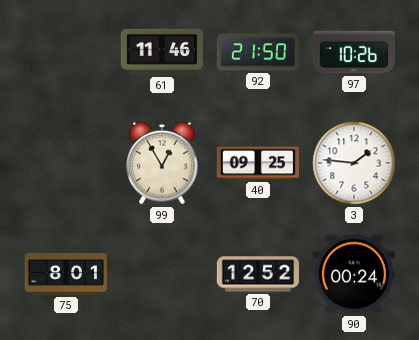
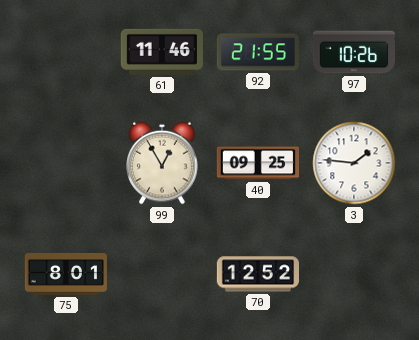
92: 21:50 -> 21:55 (258, 52)
90: 00:24 -> none (354, 274)
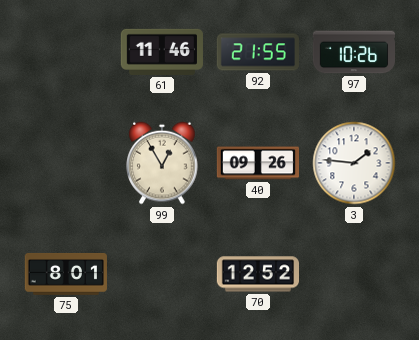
40: 09:25 -> 09:26 (257, 163)
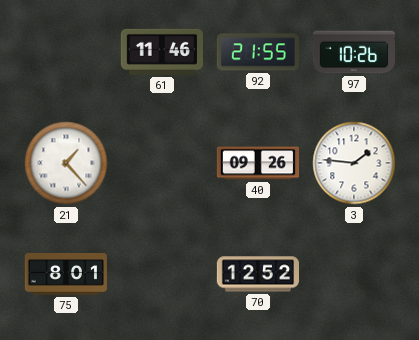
21: none -> 1:23 (66, 163)
99: 12:55 -> none (162, 163)
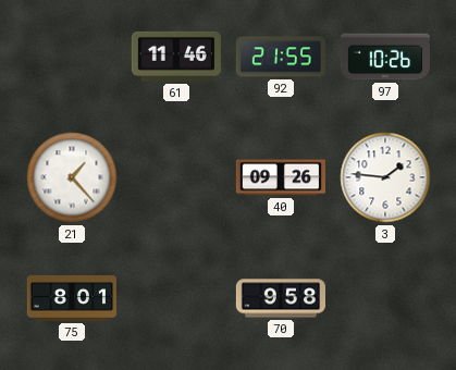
70: 12:52 -> 9:58 (280, 298)
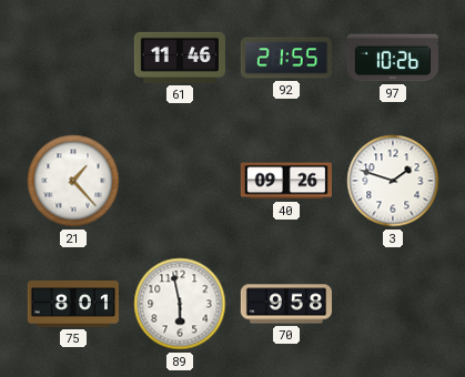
3: 1:46 -> 1:48 (393, 181)
89: none -> 5:58 (180, 304)
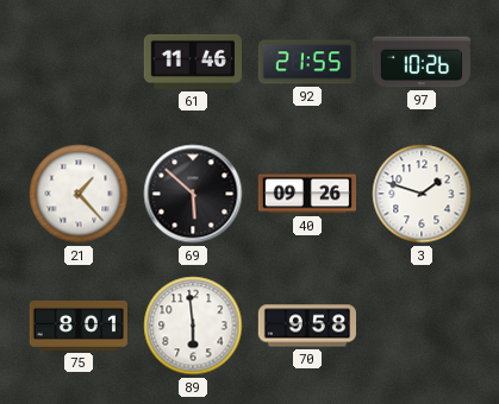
69: none -> 5:52 (193, 194)
89: 5:58 -> 5:59 (193, 326)
